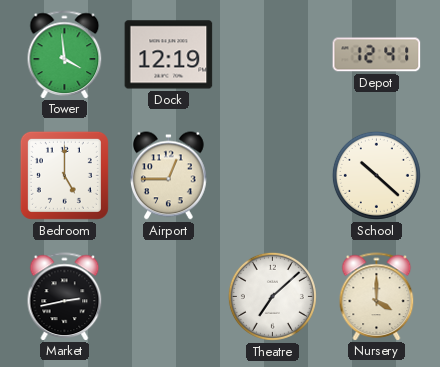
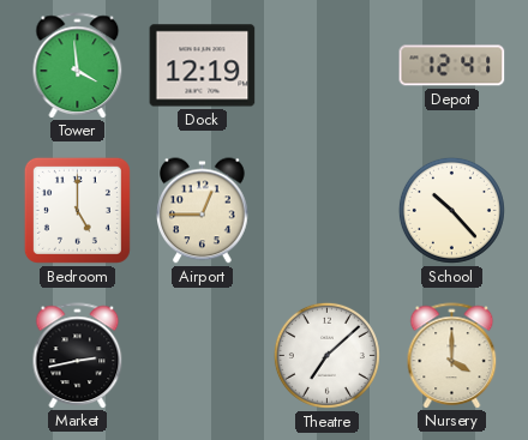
School: 10:22 -> 10:23 (451, 210)
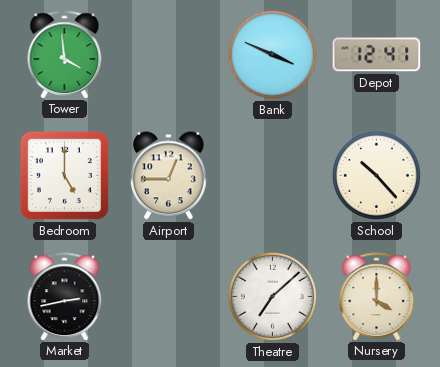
Dock: 12:19 -> none (203, 66)
Bank: none -> 3:49 (272, 54)
